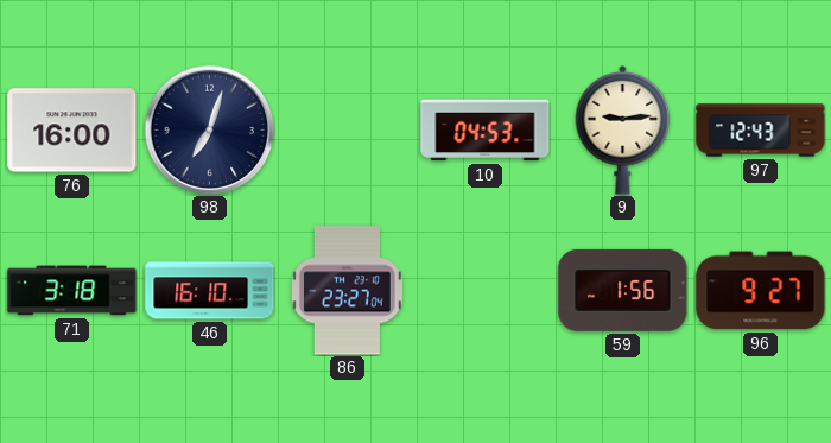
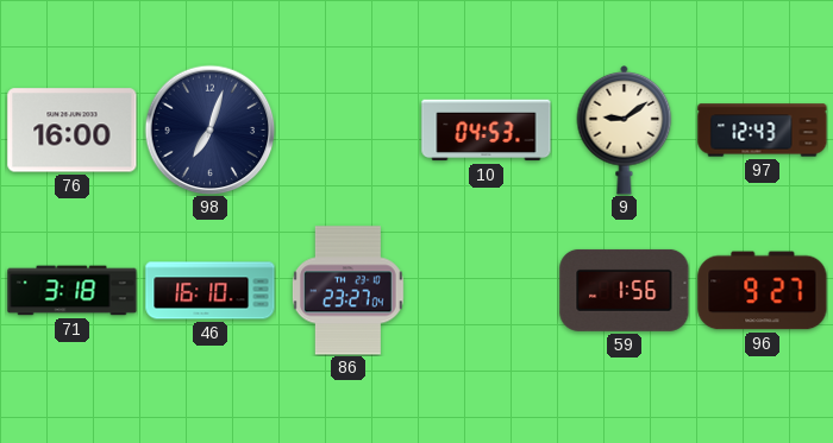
9: 9:14 -> 9:09 (625, 131)
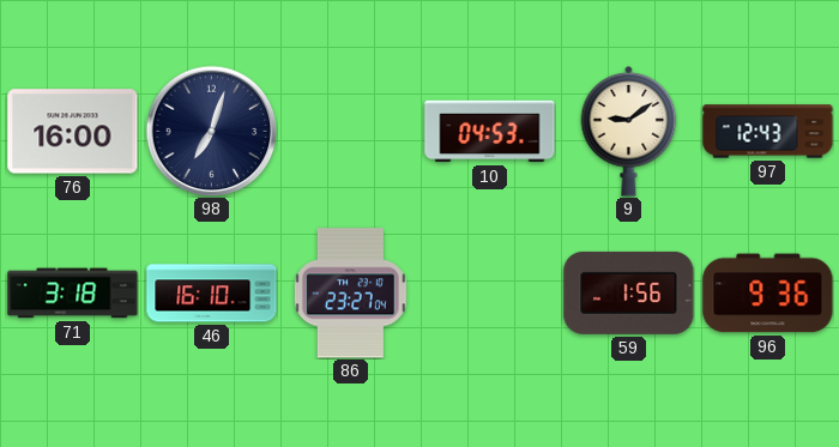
96: 9:27 -> 9:36 (768, 294)
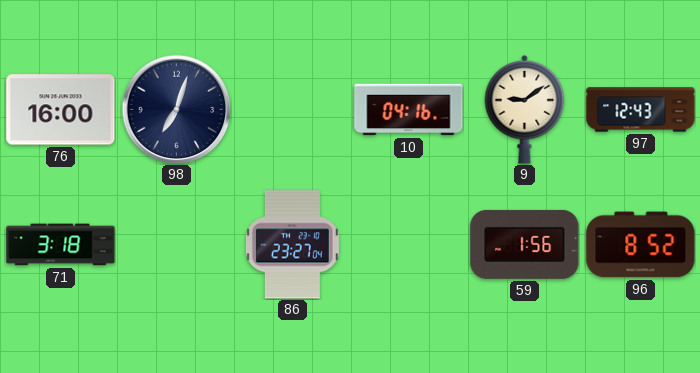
10: 04:53 -> 04:16 (409, 110)
46: 16:10 -> none (212, 294)
96: 9:36 -> 8:52 (641, 245)
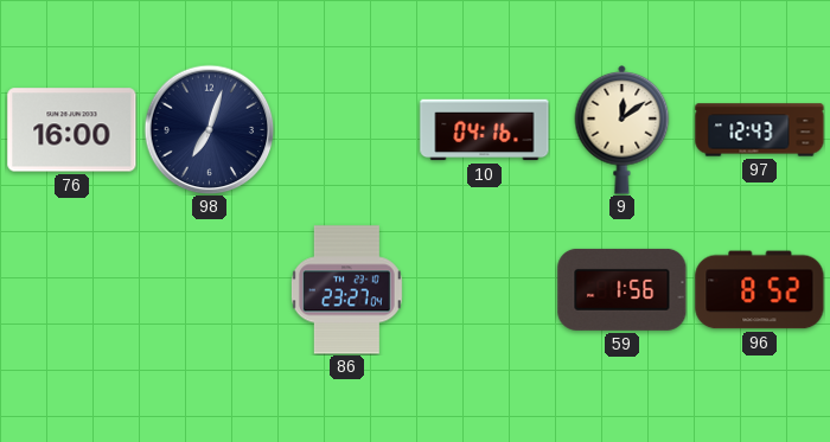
9: 9:09 -> 12:09 (622, 130)
71: 3:18 -> none (61, 245)
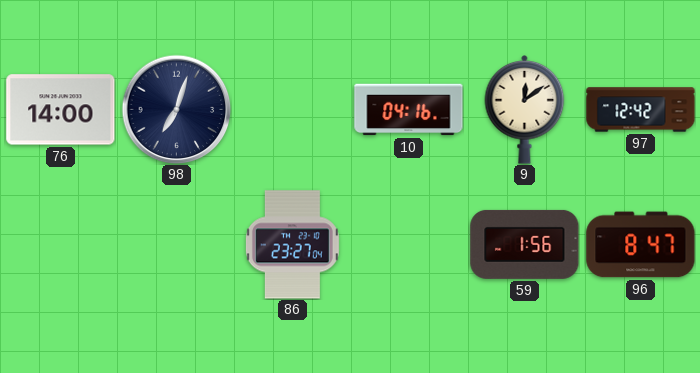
76: 16:00 -> 14:00 (61, 110)
97: 12:43 -> 12:42 (641, 110)
96: 8:52 -> 8:47 (641, 245)
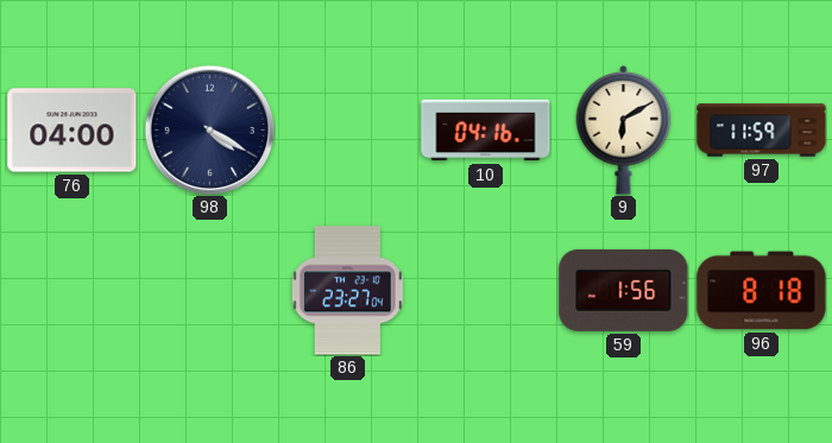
76: 14:00 -> 04:00 (73, 131)
98: 7:03 -> 4:20 (209, 129)
9: 12:09 -> 6:10 (624, 131)
97: 12:42 -> 11:59 (762, 131)
96: 8:47 -> 8:18 (762, 291)
